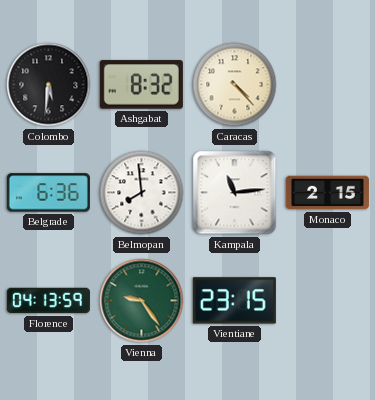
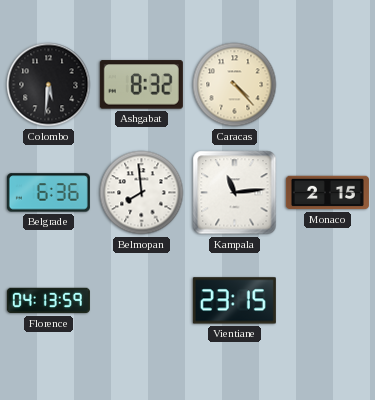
Vienna: 9:24 -> none (142, 301)
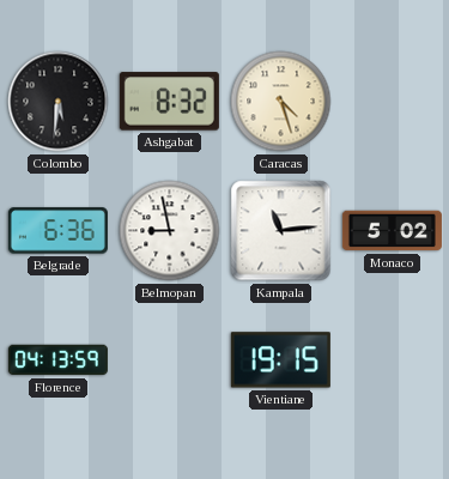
Caracas: 4:23 -> 4:27 (281, 102)
Belmopan: 7:59 -> 8:58 (170, 231)
Monaco: 2:15 -> 5:02 (392, 231)
Vientiane: 23:15 -> 19:15 (280, 360)
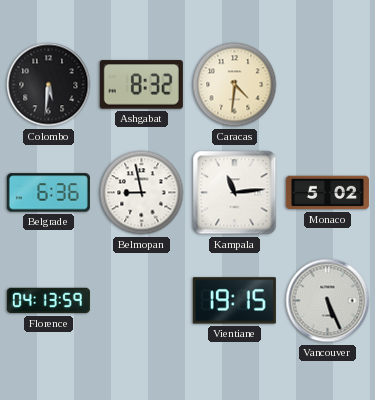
Caracas: 4:27 -> 4:31 (235, 85)
Vancouver: none -> 5:26 (328, 301)
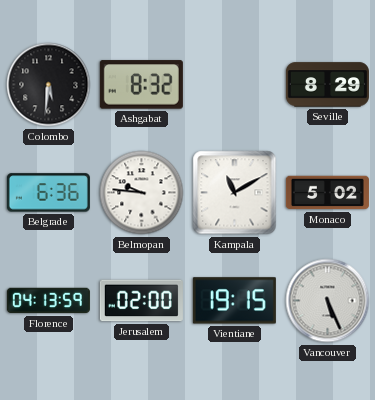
Caracas: 4:31 -> none (235, 85)
Seville: none -> 8:29 (327, 85)
Belmopan: 8:58 -> 9:46 (142, 193)
Kampala: 11:14 -> 11:10 (235, 193)
Jerusalem: none -> 02:00 (141, 301)
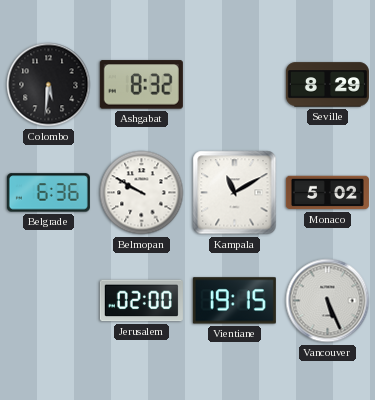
Belmopan: 9:46 -> 9:50 (142, 193)
Florence: 04:13 -> none (48, 301)
